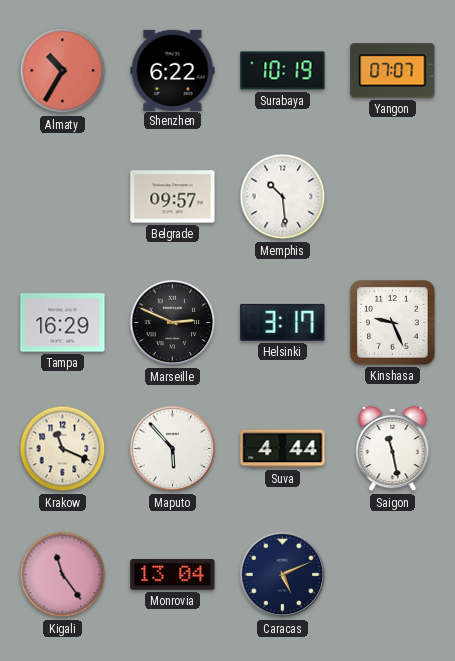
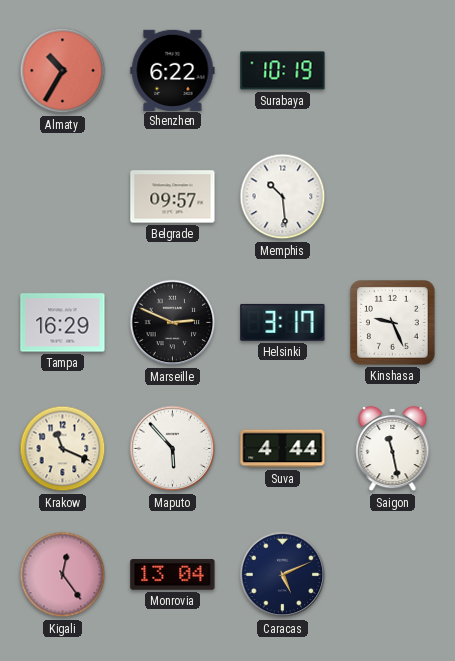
Yangon: 07:07 -> none (393, 71)
Kigali: 11:24 -> 12:24 (63, 575)
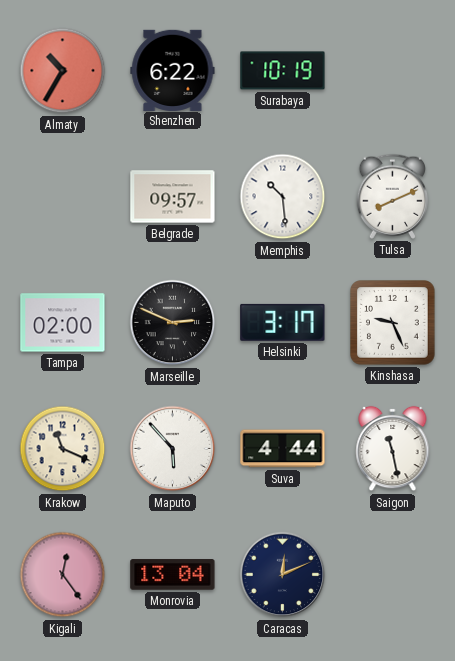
Tulsa: none -> 8:11 (393, 196)
Tampa: 16:29 -> 02:00 (63, 323)
Caracas: 5:11 -> 12:11 (283, 575)
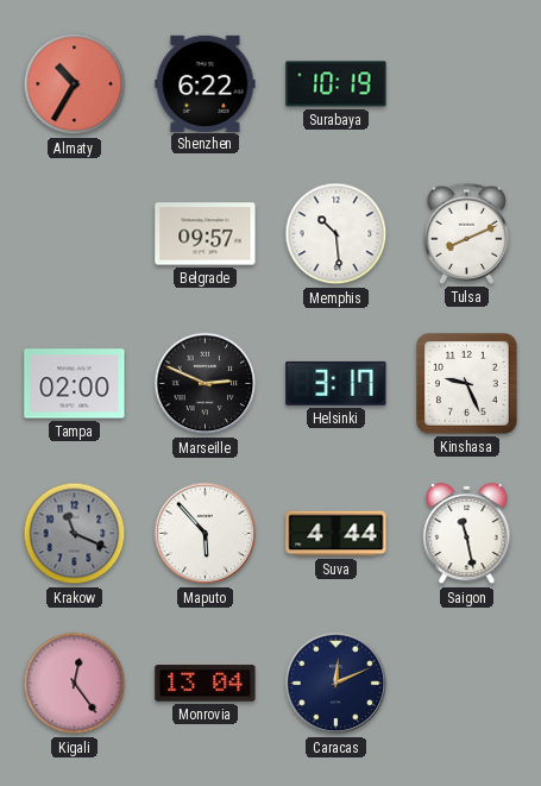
Krakow dial: cream -> grey (75, 534)
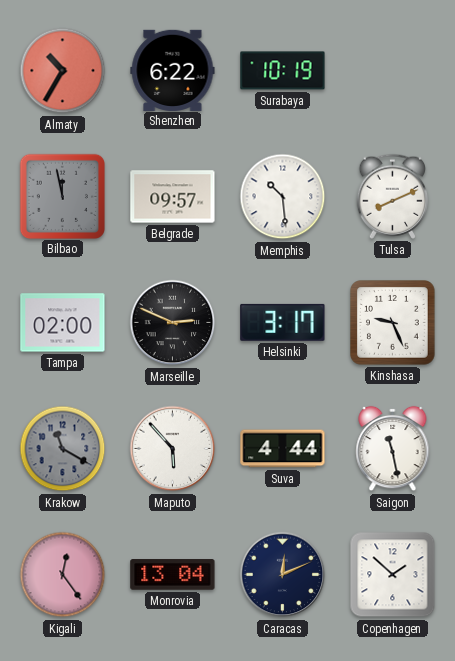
Bilbao: none -> 11:58 (62, 196)
Krakow: 11:19 -> 11:20 (63, 449)
Copenhagen: none -> 1:52 (393, 575)
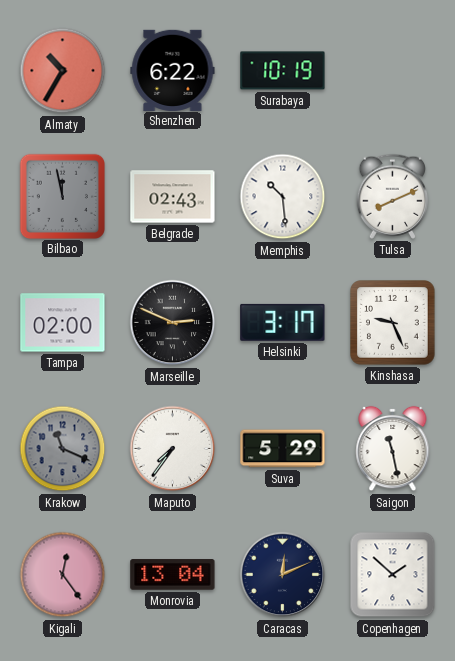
Belgrade: 09:57 -> 02:43 (173, 197)
Krakow: 11:20 -> 11:19 (63, 449)
Maputo: 5:53 -> 7:36 (173, 449)
Suva: 4:44 -> 5:29 (283, 449)
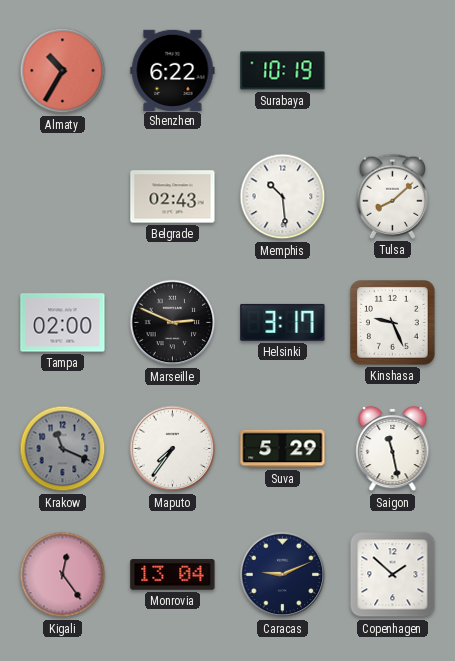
Bilbao: 11:58 -> none (62, 196)
Tulsa: 8:11 -> 8:08 (393, 196)
Caracas: 12:11 -> 9:11 (283, 575)
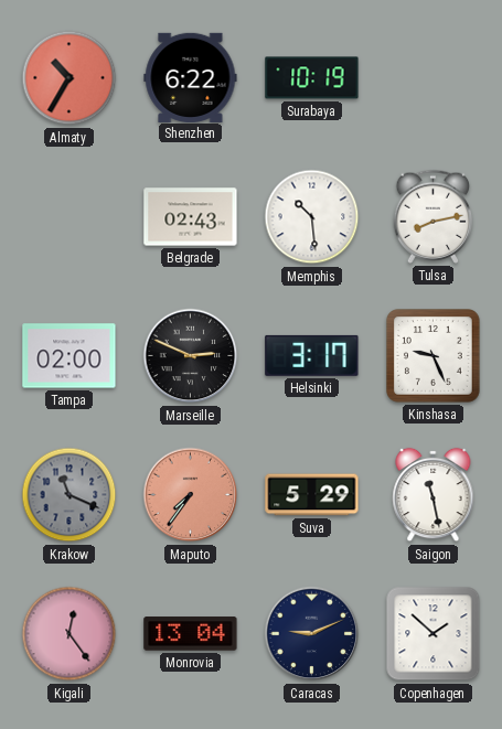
Tulsa: 8:08 -> 8:13 (434, 216)
Maputo dial: white -> salmon (191, 495)
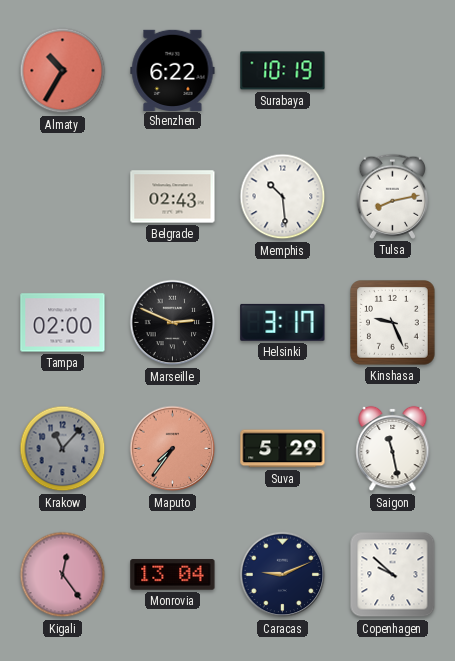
Krakow: 11:19 -> 11:07 (63, 449)
Copenhagen: 1:52 -> 9:52 (393, 575)
